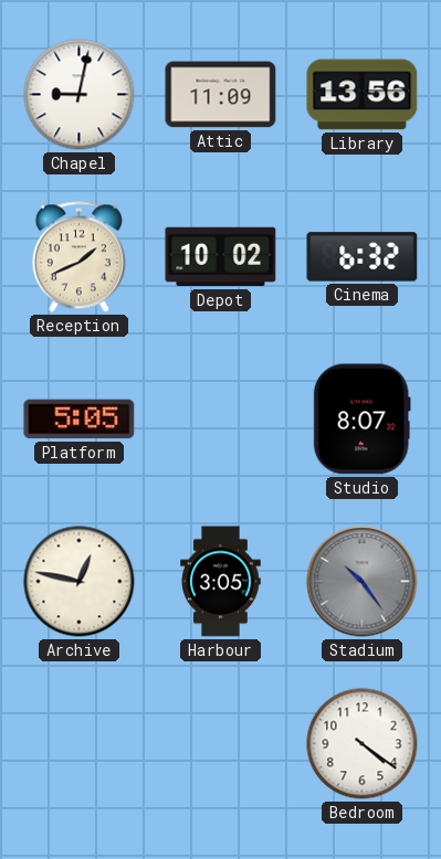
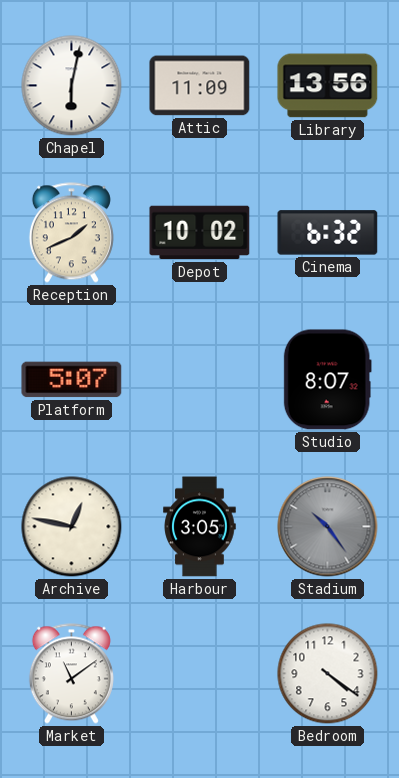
Chapel: 9:02 -> 6:02 (72, 86)
Platform: 5:05 -> 5:07 (72, 380)
Market: none -> 11:09 (71, 674)
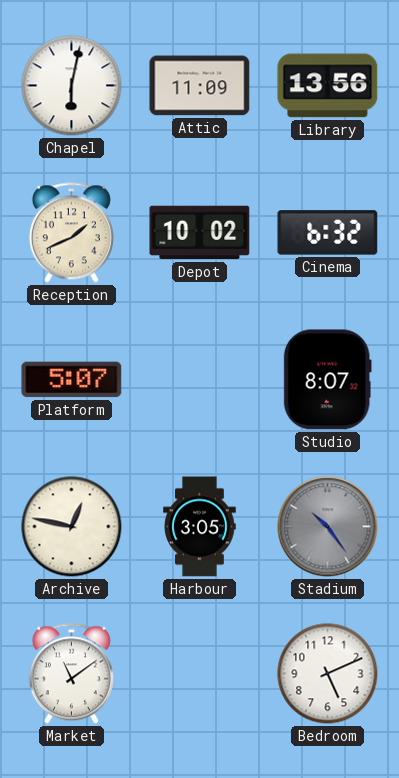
Bedroom: 4:21 -> 5:11 (328, 674)
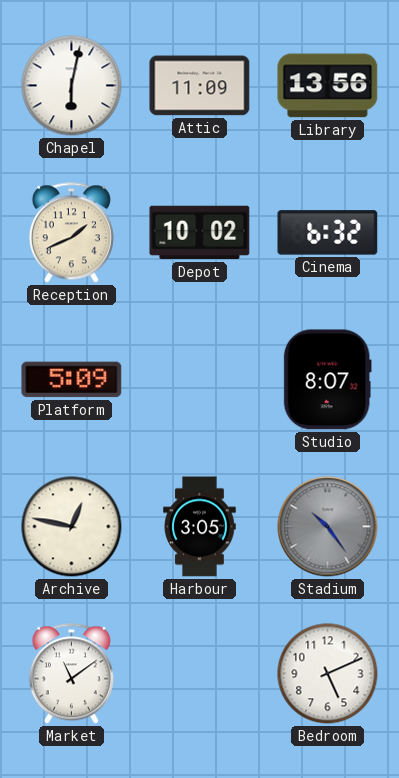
Platform: 5:07 -> 5:09 (72, 380)
